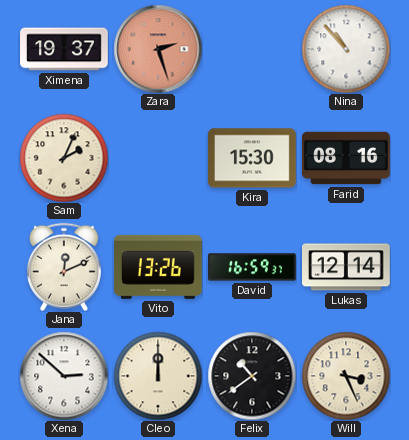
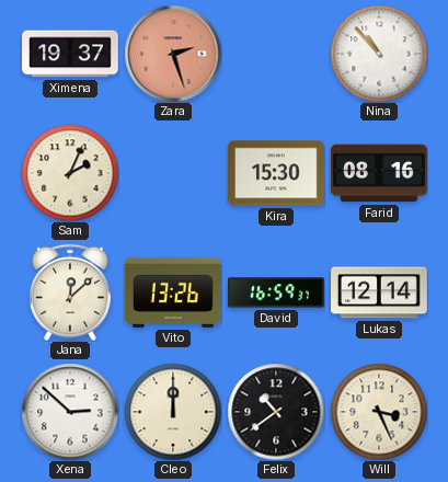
Jana: 12:11 -> 12:08 (70, 292)
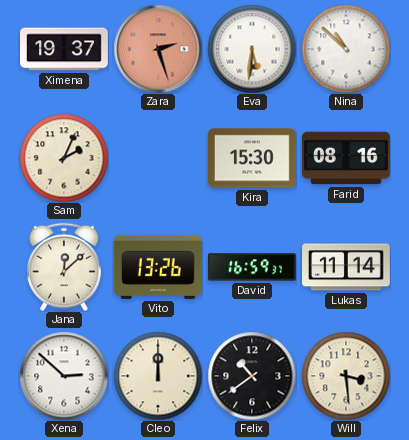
Eva: none -> 5:31 (252, 49)
Nina: 10:53 -> 10:52 (346, 49)
Lukas: 12:14 -> 11:14 (346, 267)
Will: 3:26 -> 3:29 (346, 376)
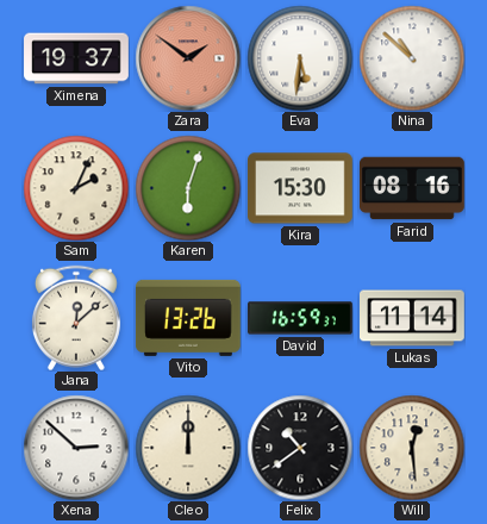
Zara: 2:27 -> 1:51 (188, 58)
Karen: none -> 6:03 (188, 188)
Will: 3:29 -> 12:29 (412, 448)
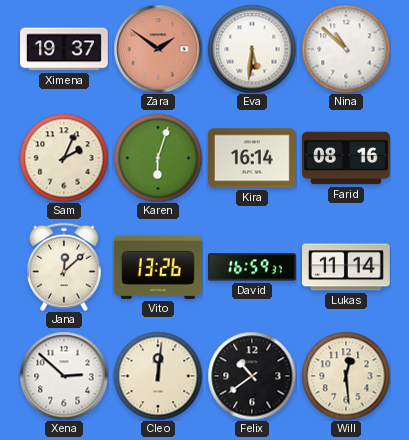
Kira: 15:30 -> 16:14 (253, 158)
Cleo: 12:00 -> 12:01 (158, 376)
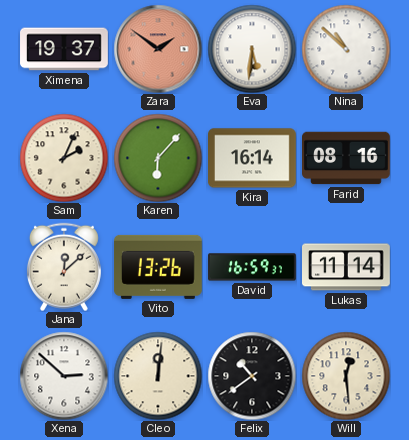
Karen: 6:03 -> 6:07 (158, 158)
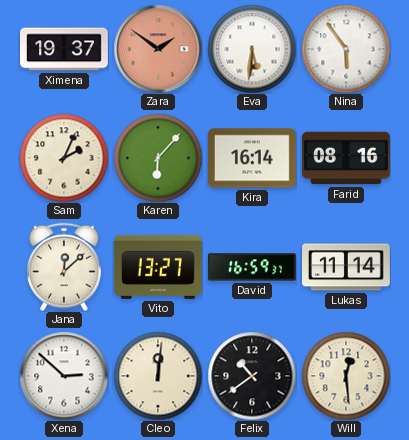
Nina: 10:52 -> 5:54 (346, 49)
Vito: 13:26 -> 13:27 (159, 267)
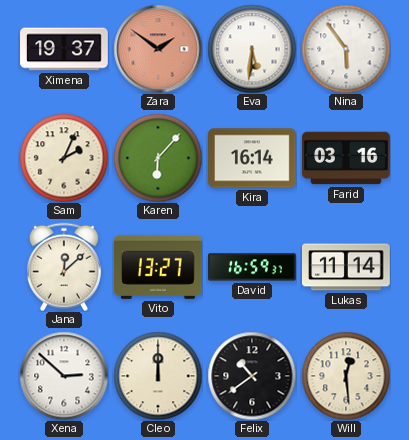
Farid: 08:16 -> 03:16 (346, 158)
Cleo: 12:01 -> 12:00 (158, 376)
